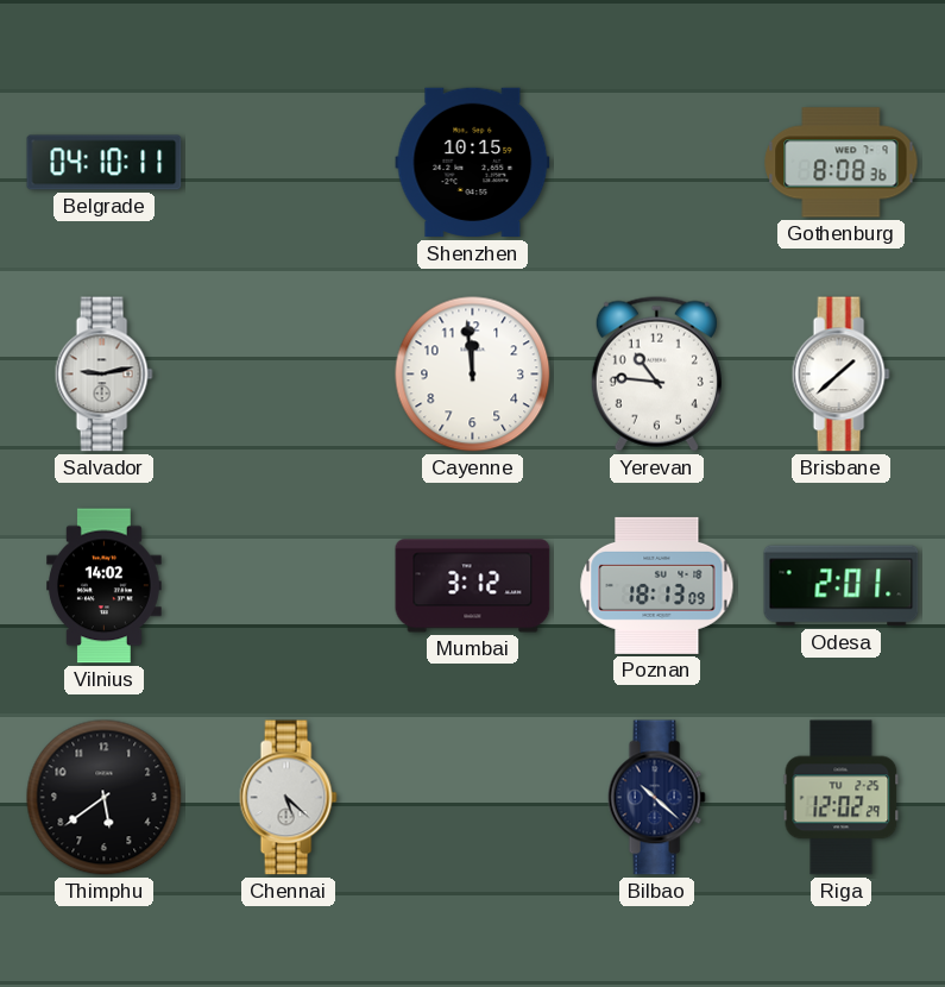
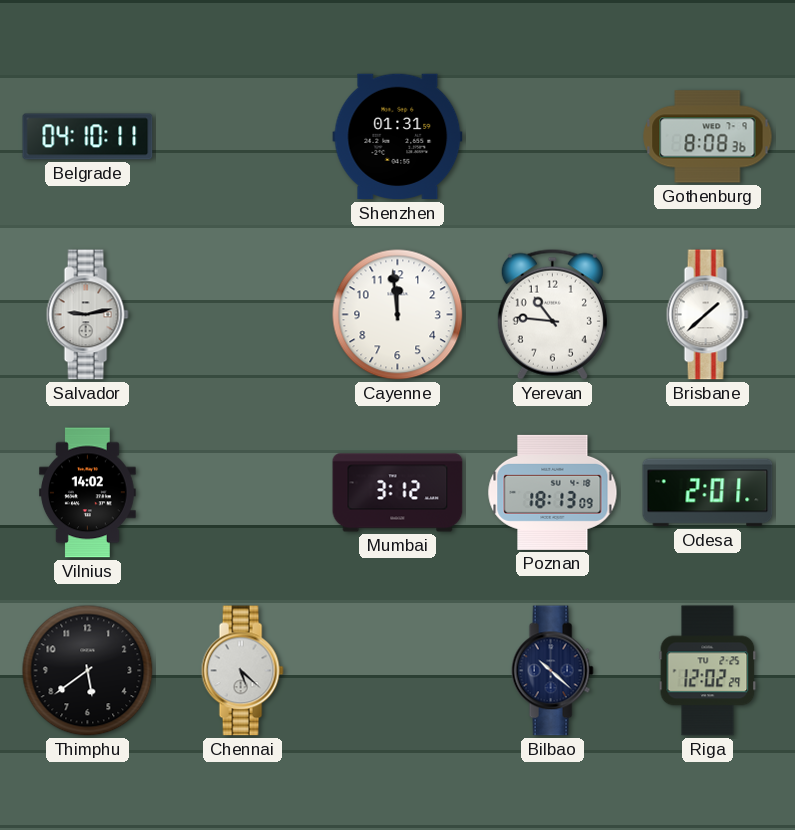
Shenzhen: 10:15 -> 01:31 (398, 137)
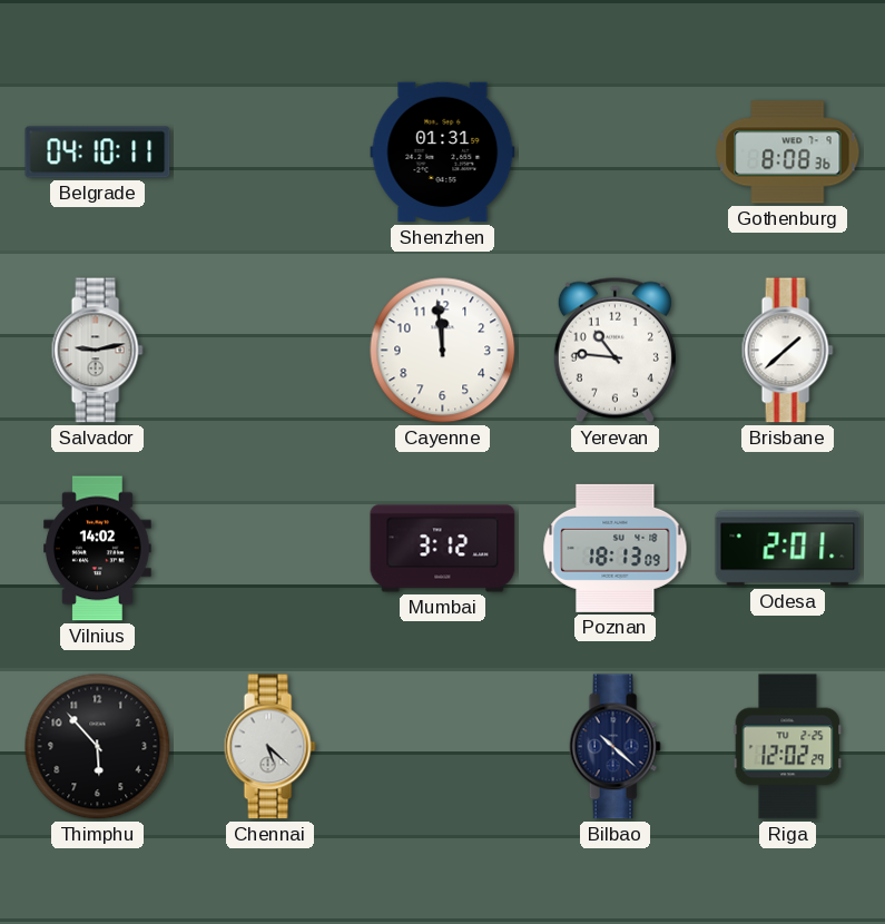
Thimphu: 5:39 -> 5:53 (98, 747)
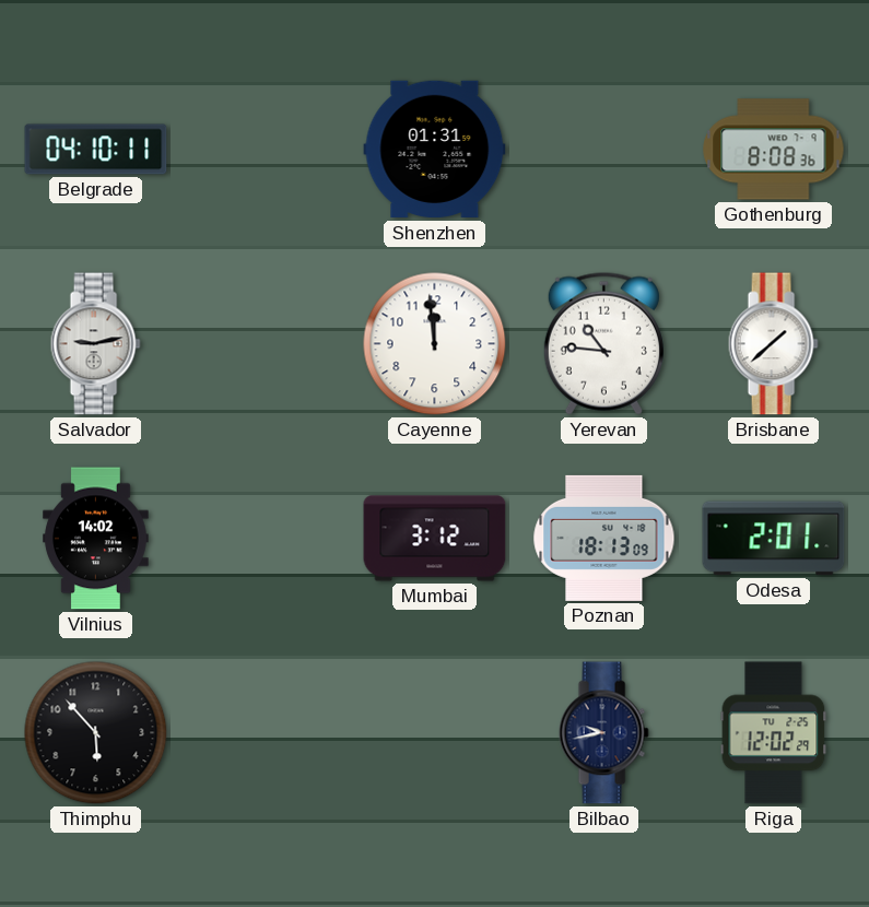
Chennai: 5:22 -> none (269, 747)
Bilbao: 10:22 -> 9:43 (603, 733)
